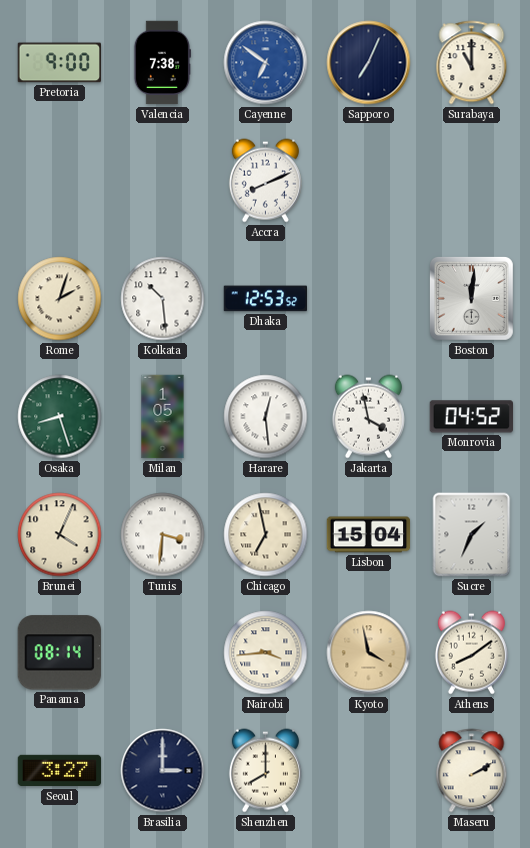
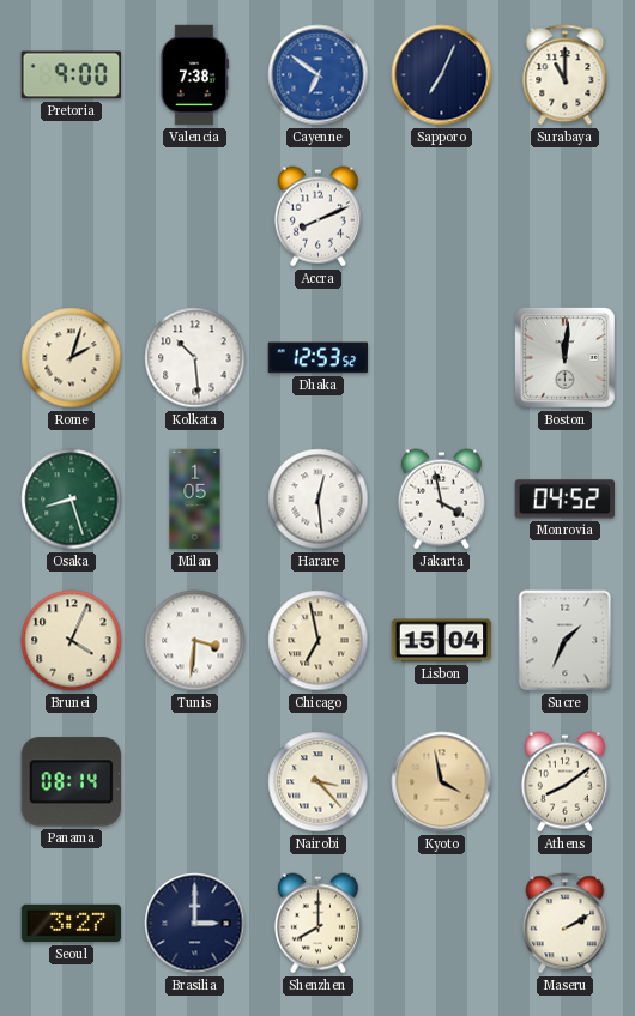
Nairobi: 3:44 -> 3:23 (319, 782)
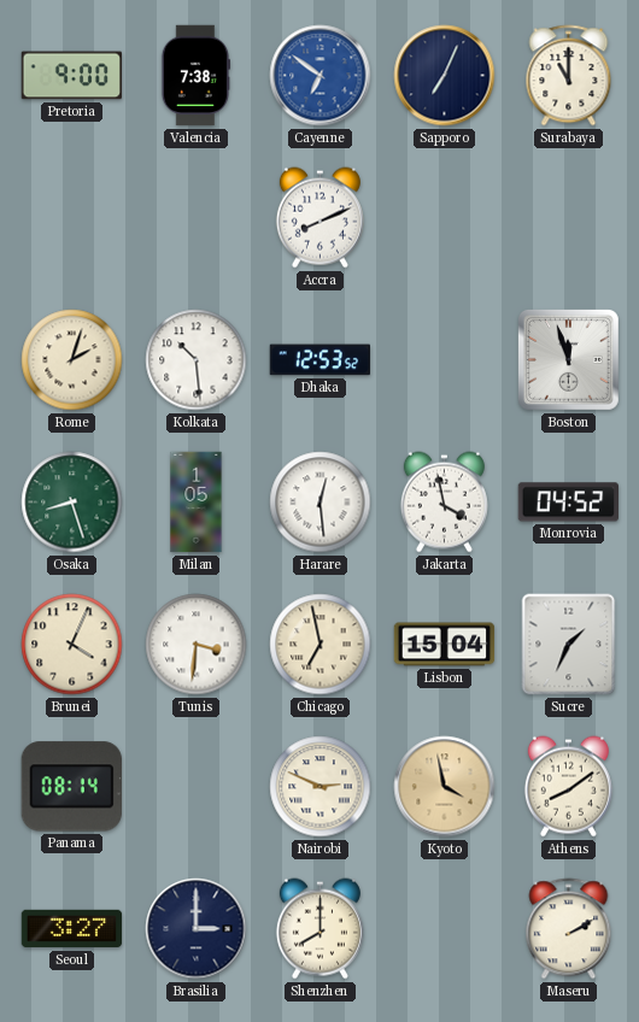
Boston: 12:01 -> 11:57 (568, 359)
Nairobi: 3:23 -> 2:49 (321, 787)
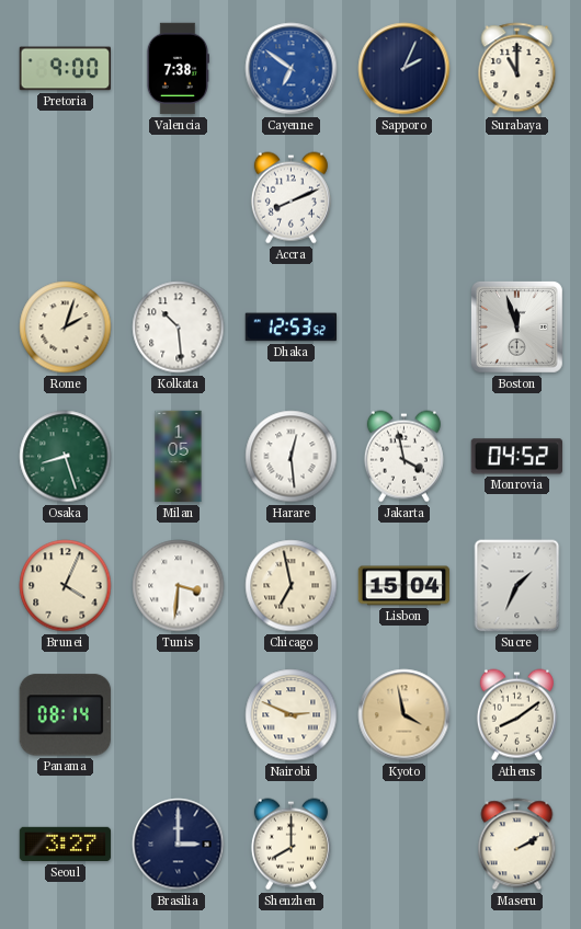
Sapporo: 7:04 -> 2:04 (405, 69)
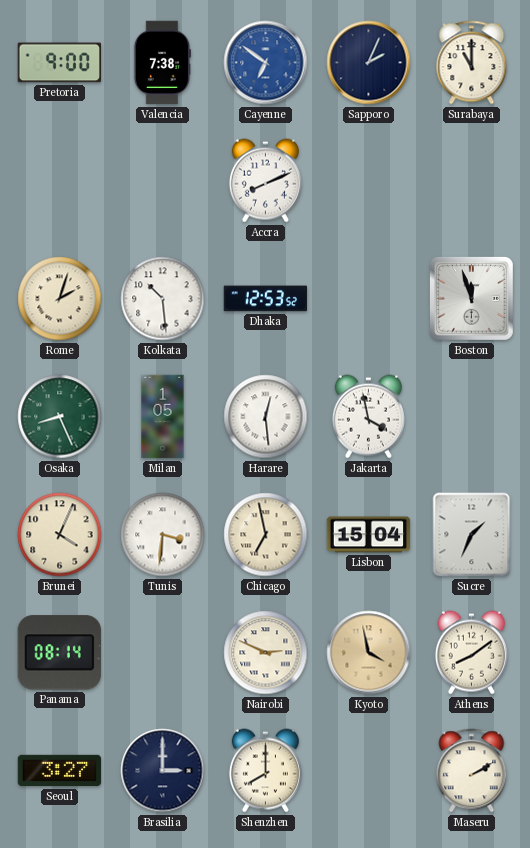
Osaka: 8:27 -> 8:26 (60, 417)
Monrovia: 04:52 -> none (516, 457)
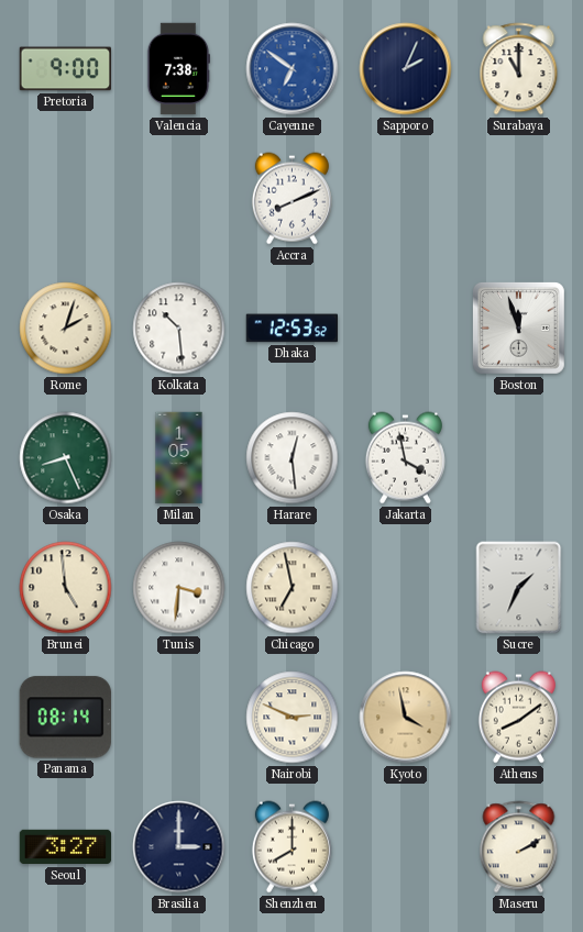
Brunei: 4:04 -> 4:59 (66, 588)
Lisbon: 15:04 -> none (369, 535)
